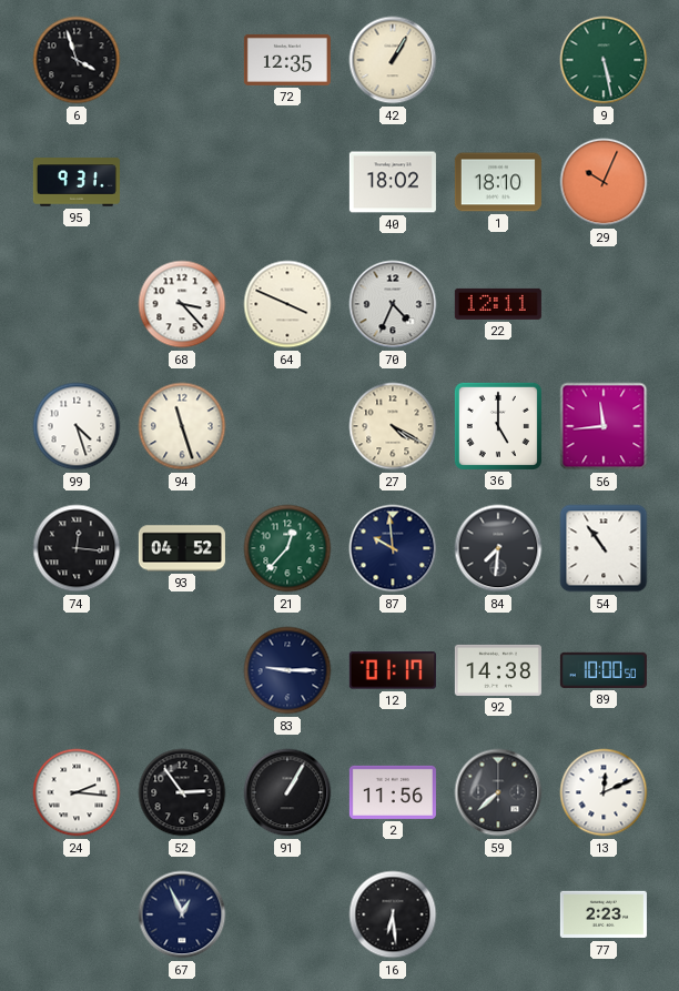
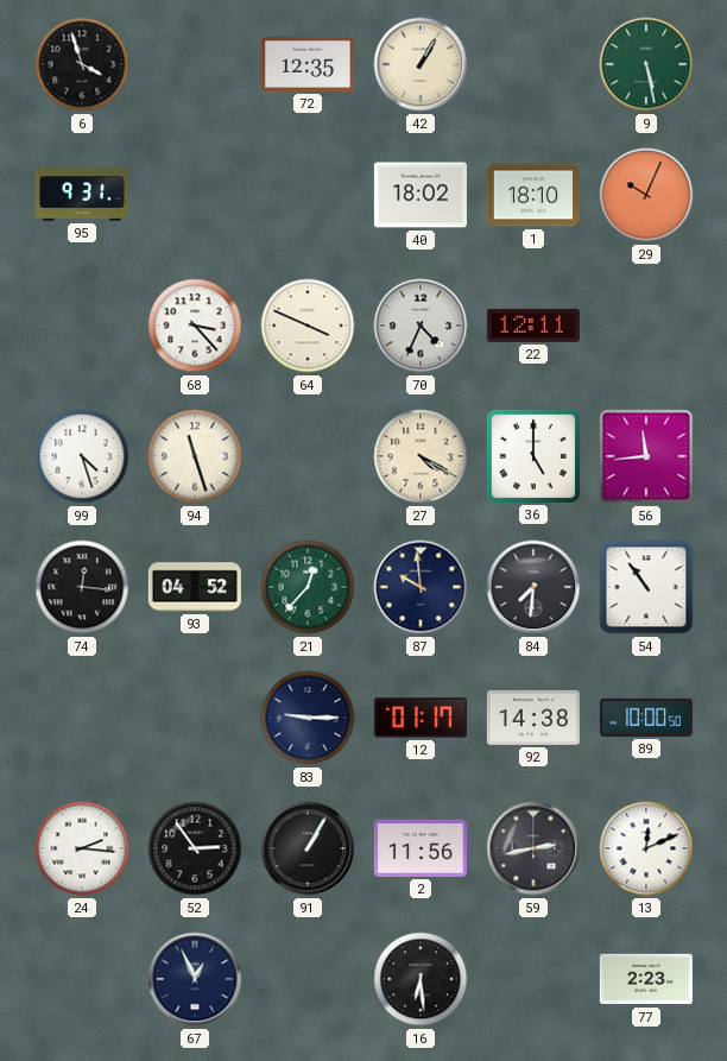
59: 7:38 -> 2:43 (533, 848)
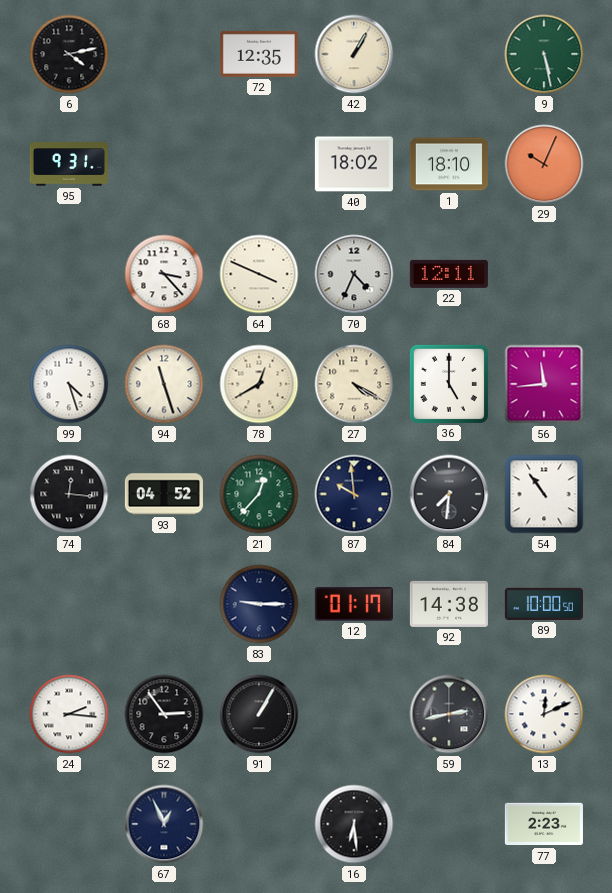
6: 3:57 -> 4:13 (69, 54)
78: none -> 12:40 (259, 384)
2: 11:56 -> none (421, 848)
